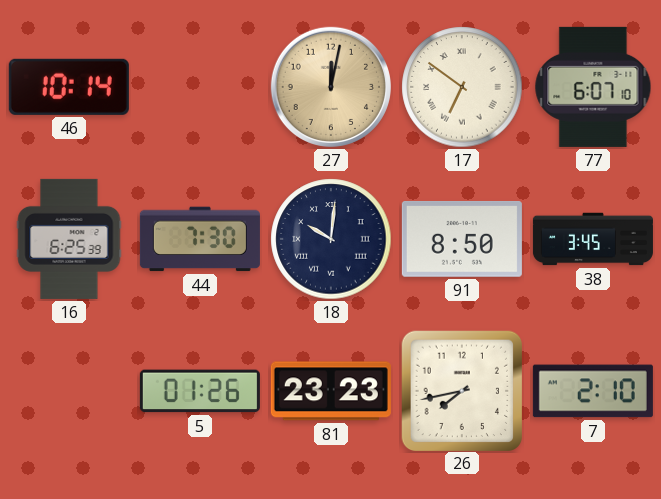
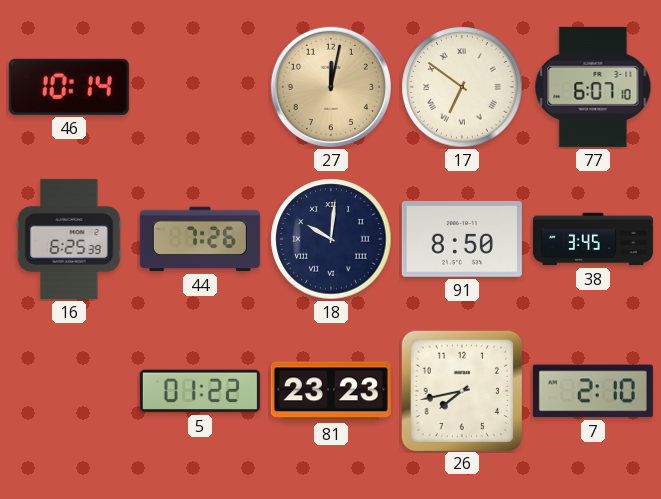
44: 7:30 -> 7:26 (200, 239)
5: 01:26 -> 01:22 (200, 391)
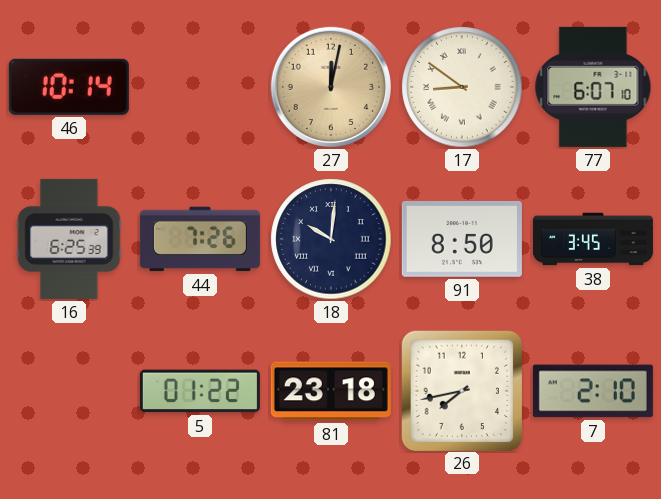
17: 6:51 -> 8:51 (462, 87)
81: 23:23 -> 23:18 (331, 391)
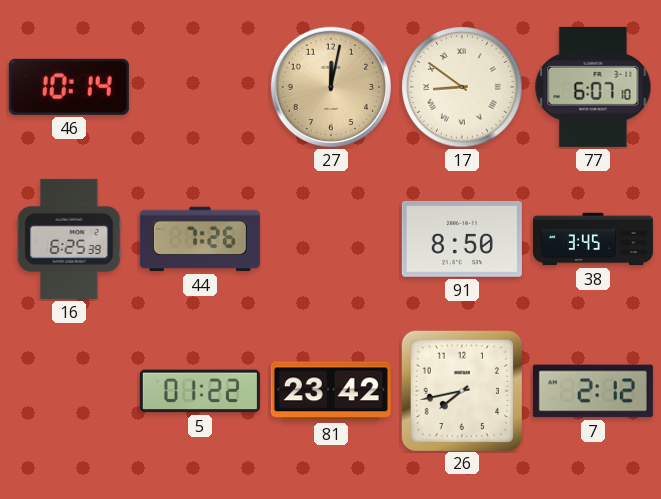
18: 10:01 -> none (331, 239)
81: 23:18 -> 23:42 (331, 391)
7: 2:10 -> 2:12 (593, 391)
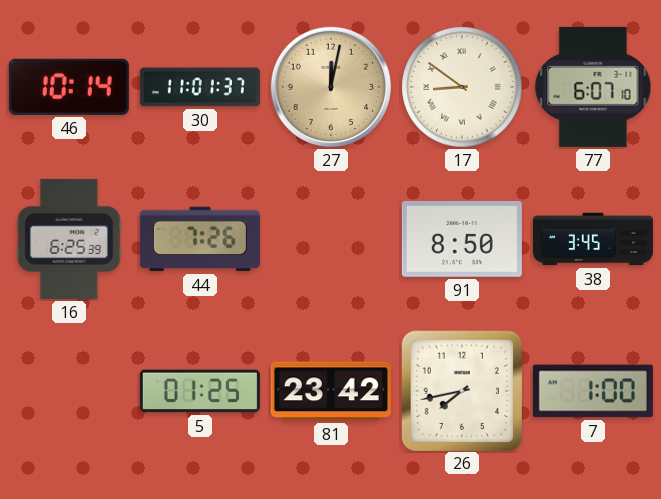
30: none -> 11:01 (200, 87)
5: 01:22 -> 01:25 (200, 391)
7: 2:12 -> 1:00 (593, 391)
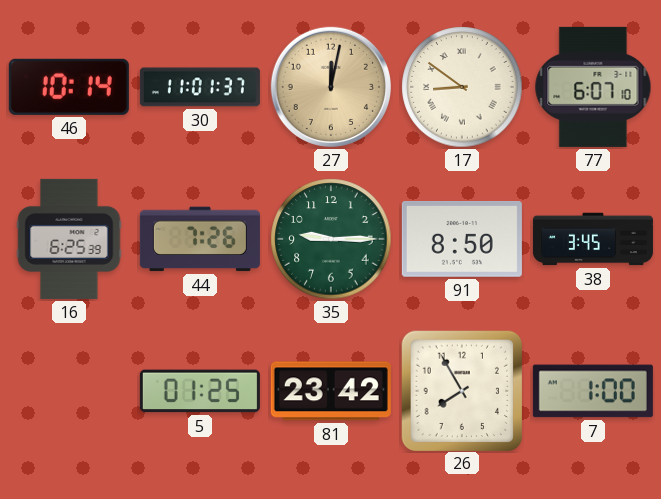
35: none -> 9:15 (331, 239)
26: 7:43 -> 7:55 (461, 390)
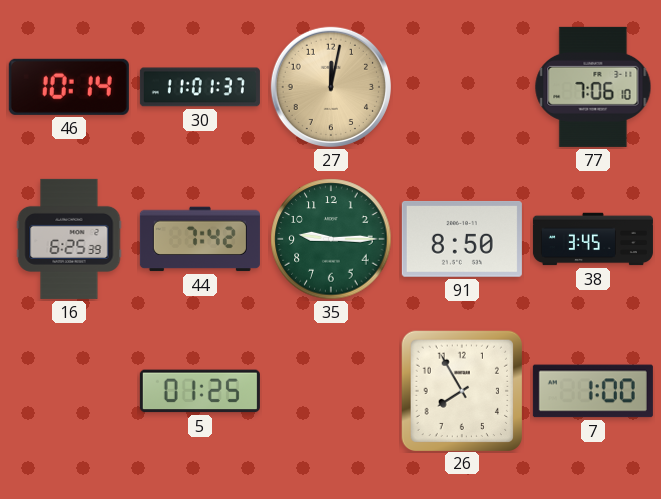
17: 8:51 -> none (462, 87)
77: 6:07 -> 7:06 (593, 87)
44: 7:26 -> 7:42 (200, 239)
81: 23:42 -> none (331, 391)
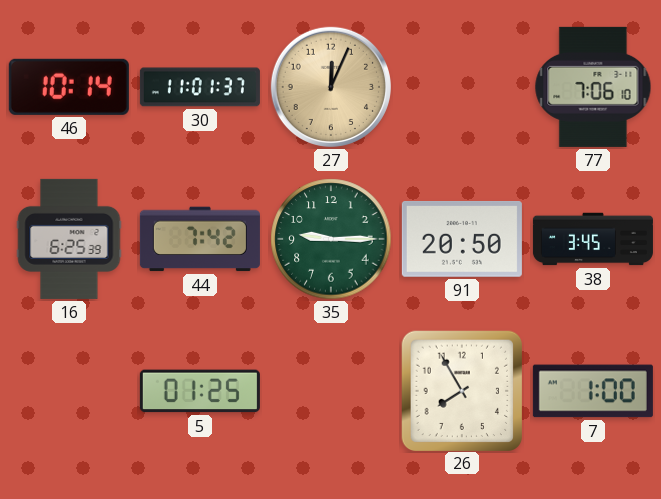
27: 12:02 -> 12:04 (331, 87)
91: 8:50 -> 20:50 (462, 239)
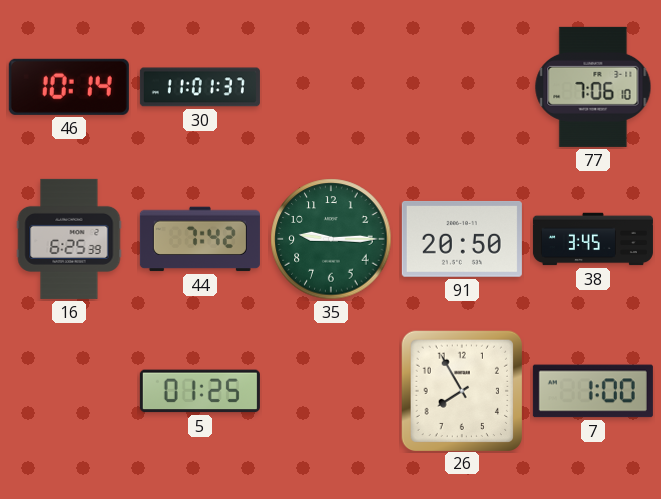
27: 12:04 -> none (331, 87)
